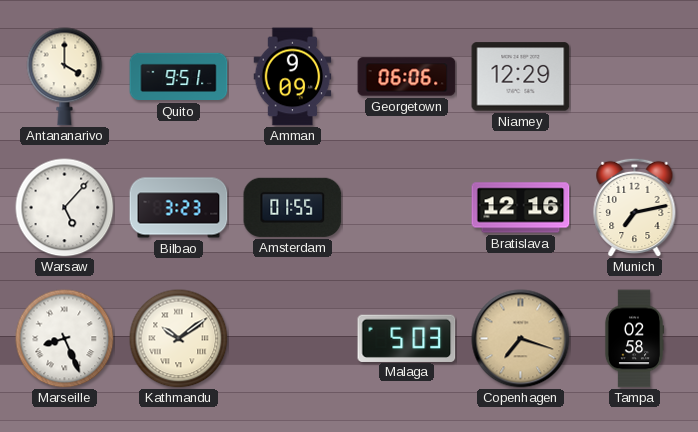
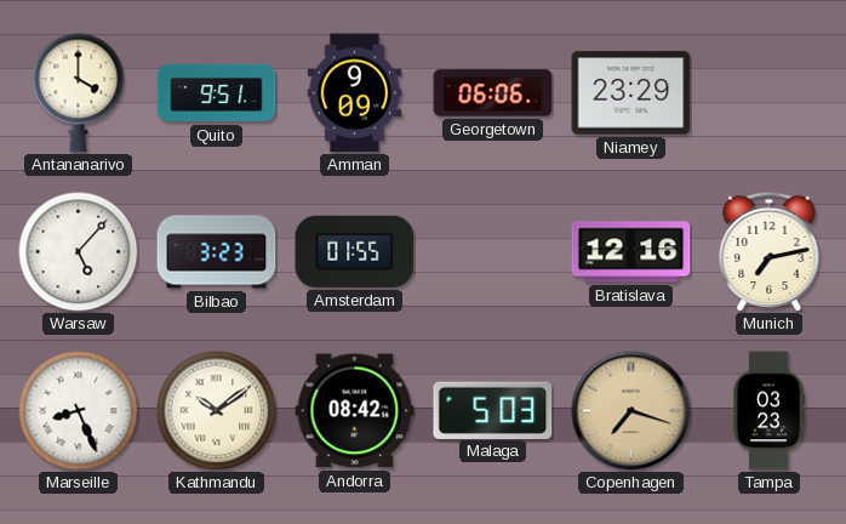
Niamey: 12:29 -> 23:29 (631, 93)
Andorra: none -> 08:42 (355, 411)
Tampa: 02:58 -> 03:23 (768, 411)
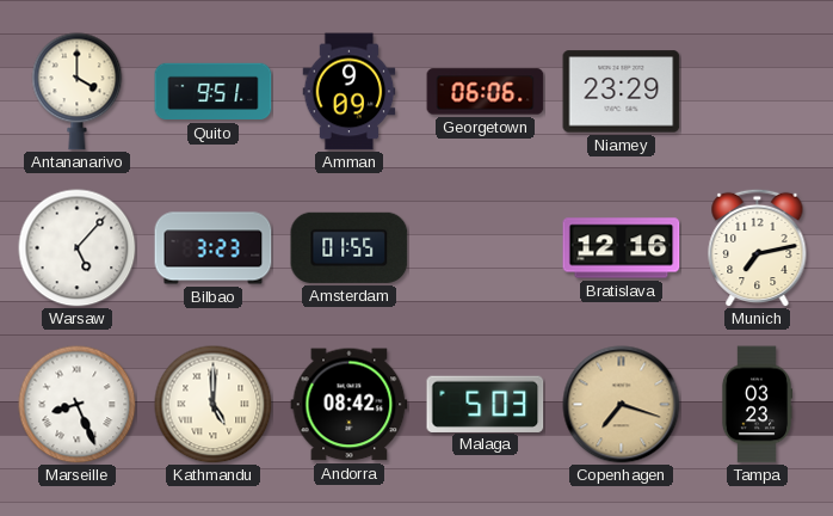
Kathmandu: 10:09 -> 5:00 (214, 405)
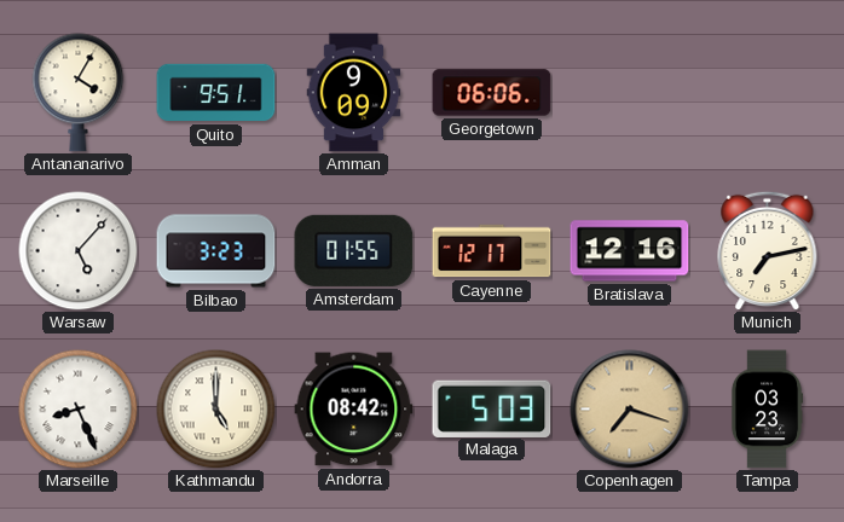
Antananarivo: 4:00 -> 4:05 (79, 93)
Niamey: 23:29 -> none (622, 92)
Cayenne: none -> 12:17 (492, 251)
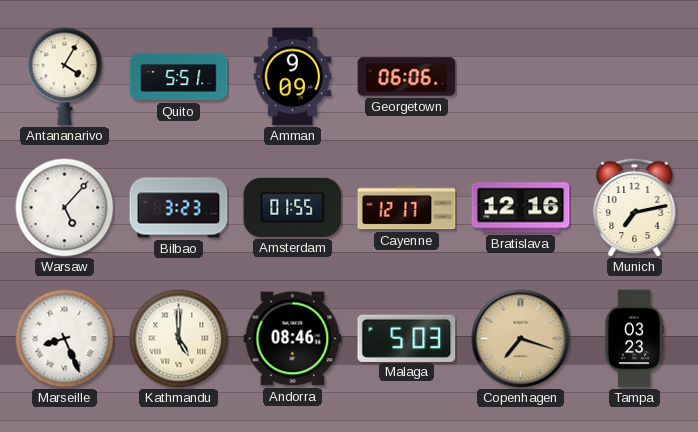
Quito: 9:51 -> 5:51 (179, 77)
Andorra: 08:42 -> 08:46 (293, 339)
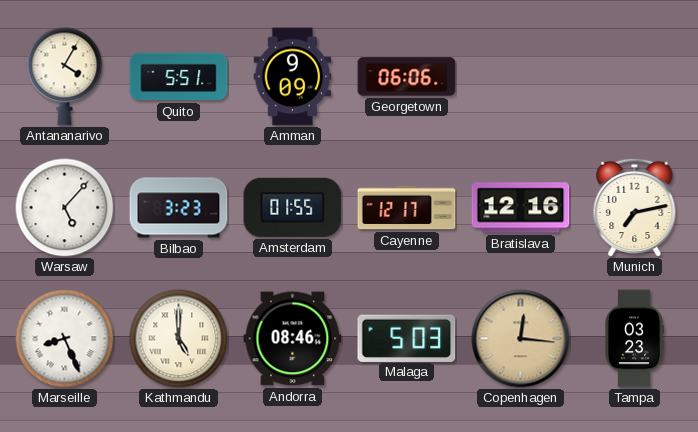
Copenhagen: 7:18 -> 12:16 (521, 339)
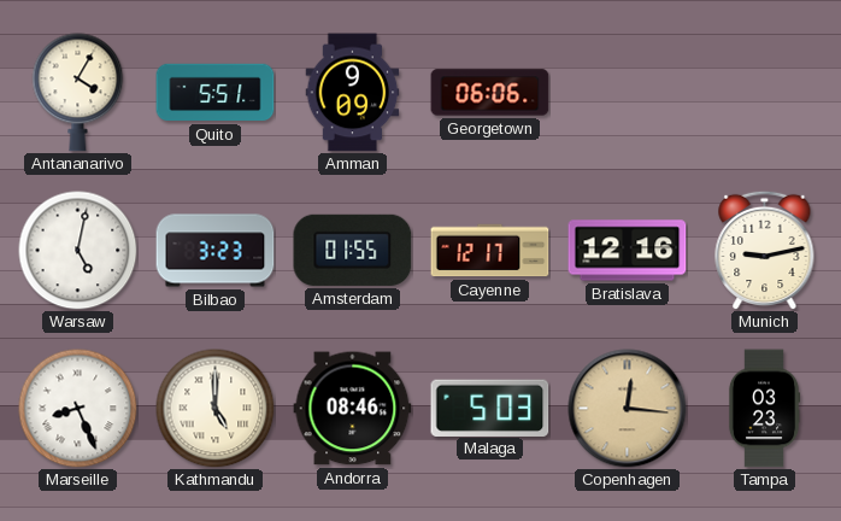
Warsaw: 5:07 -> 5:02 (78, 251)
Munich: 7:13 -> 9:13 (765, 250)
